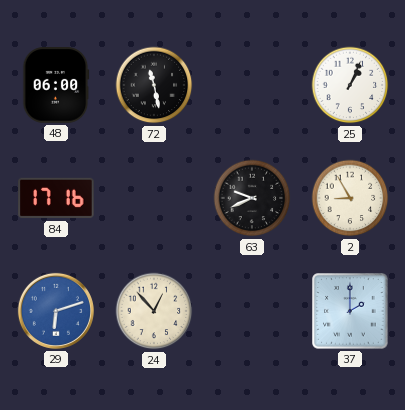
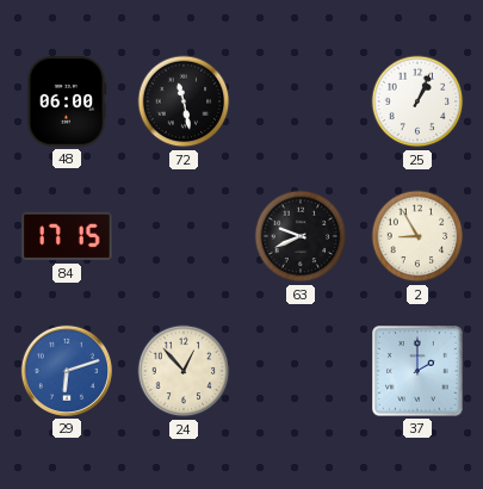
84: 17:16 -> 17:15 (67, 236)
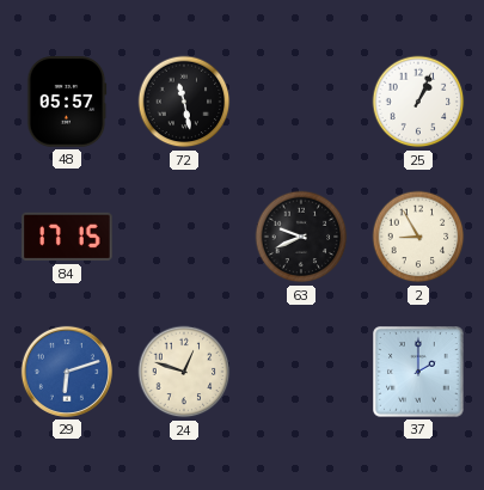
48: 06:00 -> 05:57 (67, 102)
24: 12:53 -> 12:48 (184, 372)
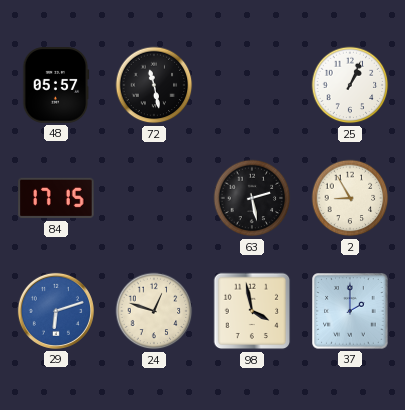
63: 9:41 -> 2:28 (252, 198)
98: none -> 3:58 (252, 311)
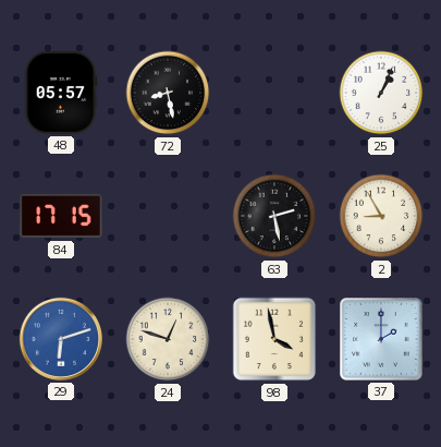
72: 11:28 -> 8:28 (168, 93)
